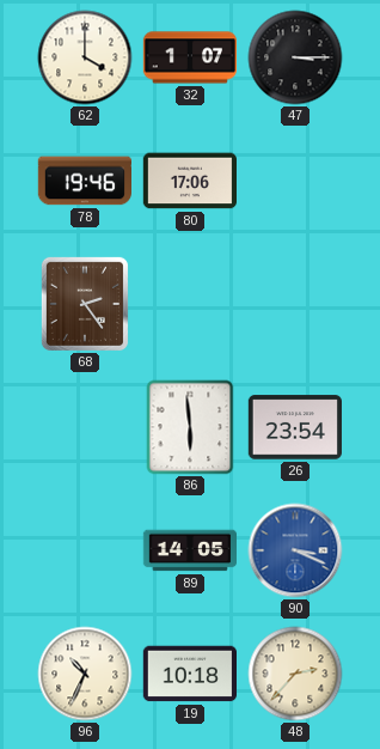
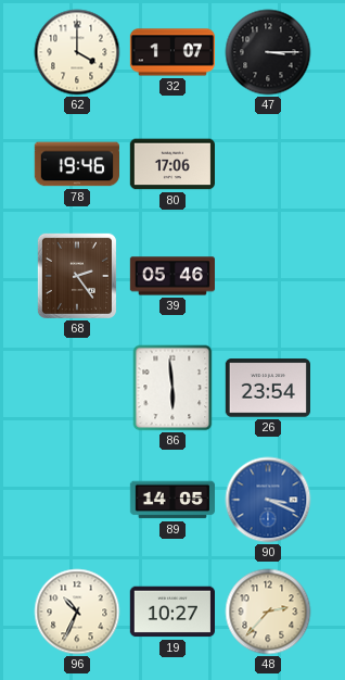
39: none -> 05:46 (171, 276)
19: 10:18 -> 10:27 (171, 612)
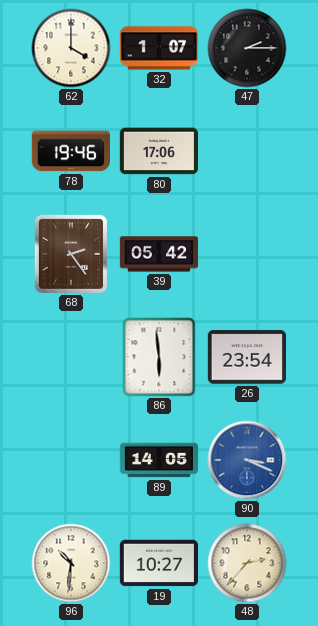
47: 3:15 -> 2:15 (247, 48)
39: 05:46 -> 05:42 (158, 254)
96: 10:34 -> 10:31 (71, 563)
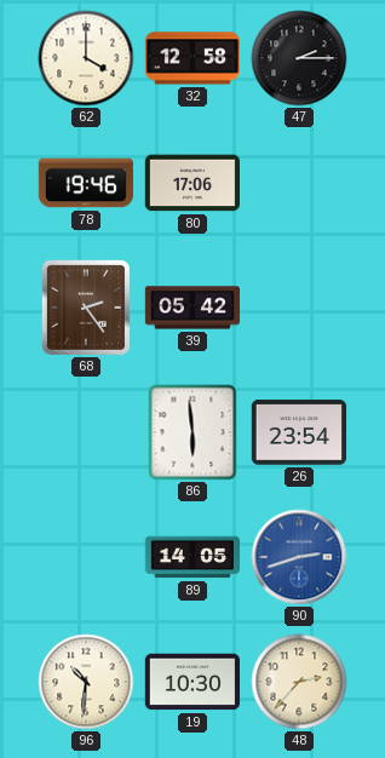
32: 1:07 -> 12:58 (192, 58)
90: 3:19 -> 2:42 (299, 557)
19: 10:27 -> 10:30 (191, 682)
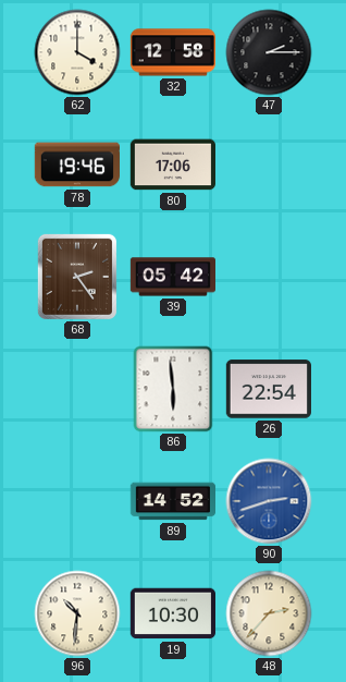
26: 23:54 -> 22:54 (268, 389)
89: 14:05 -> 14:52 (172, 501)
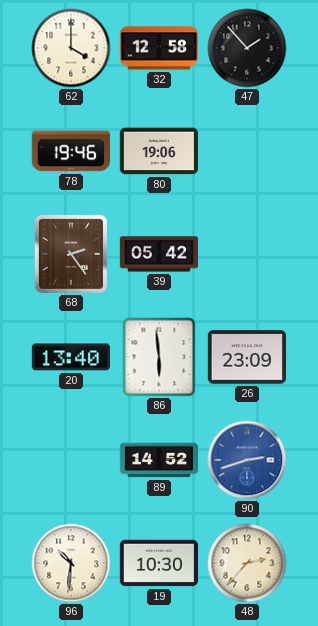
47: 2:15 -> 1:53 (247, 48)
80: 17:06 -> 19:06 (158, 151)
20: none -> 13:40 (71, 357)
26: 22:54 -> 23:09 (246, 357)
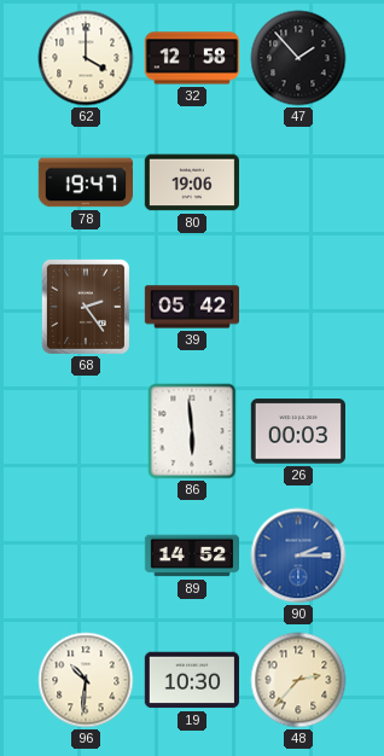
78: 19:46 -> 19:47 (85, 182)
20: 13:40 -> none (71, 357)
26: 23:09 -> 00:03 (297, 431)
90: 2:42 -> 2:15 (298, 556)
